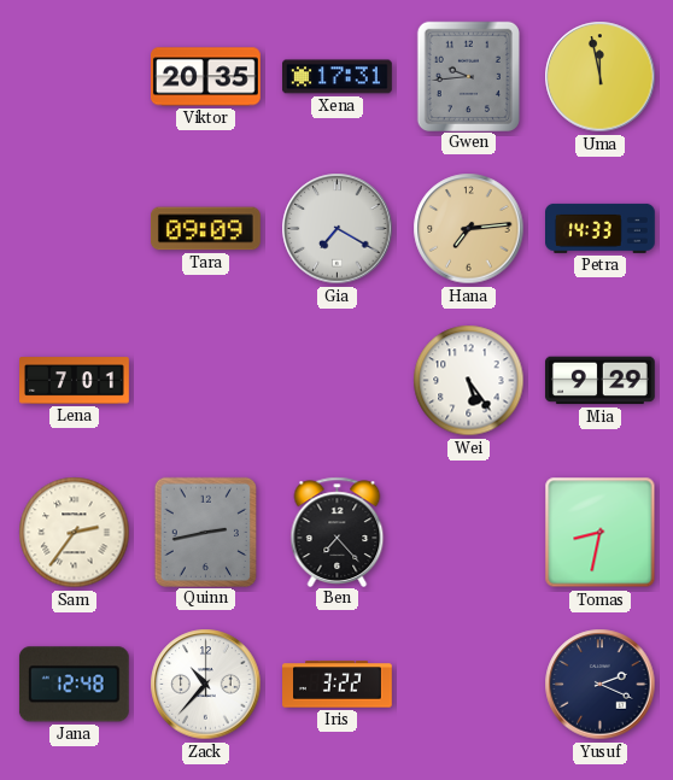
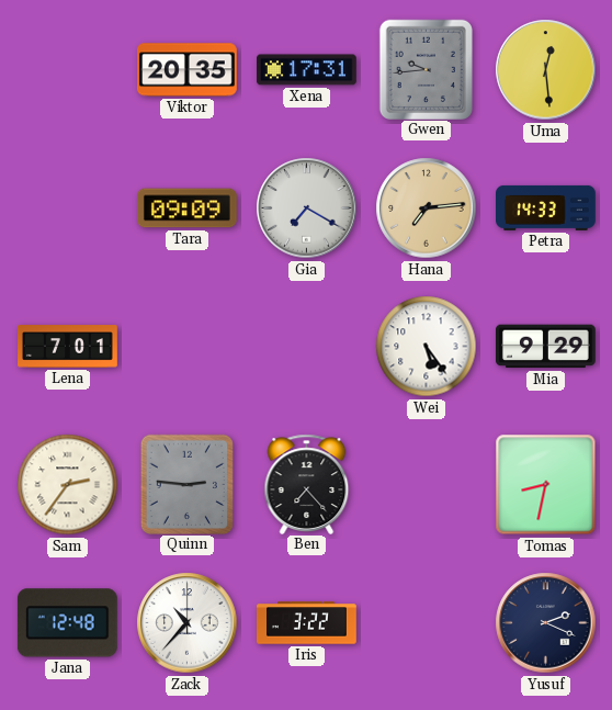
Uma: 11:58 -> 12:29 (546, 70)
Quinn: 2:43 -> 2:46 (186, 484)
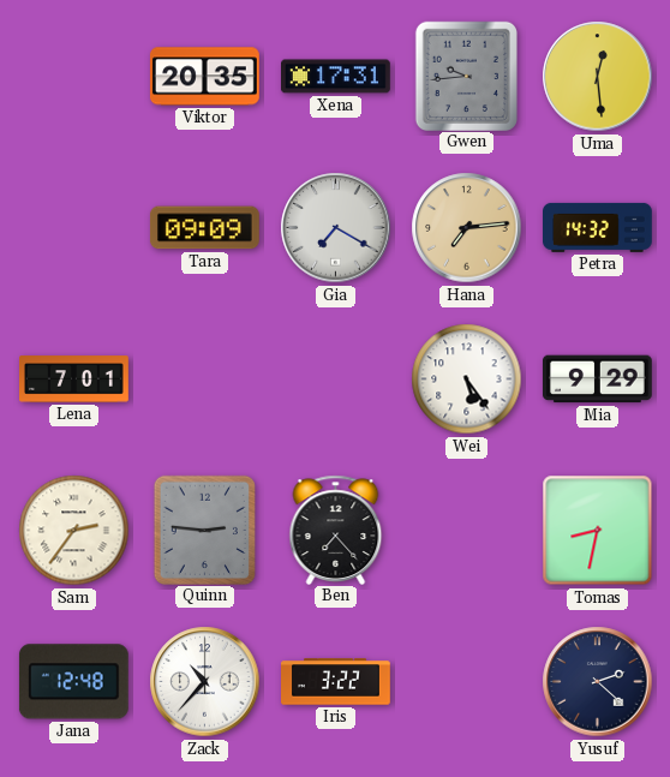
Petra: 14:33 -> 14:32 (598, 227)
Yusuf: 2:19 -> 2:22 (598, 682)
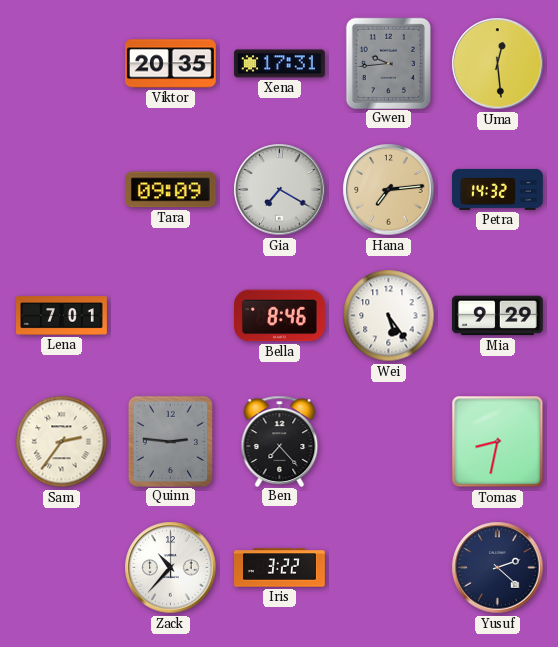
Bella: none -> 8:46 (280, 316)
Jana: 12:48 -> none (73, 682)
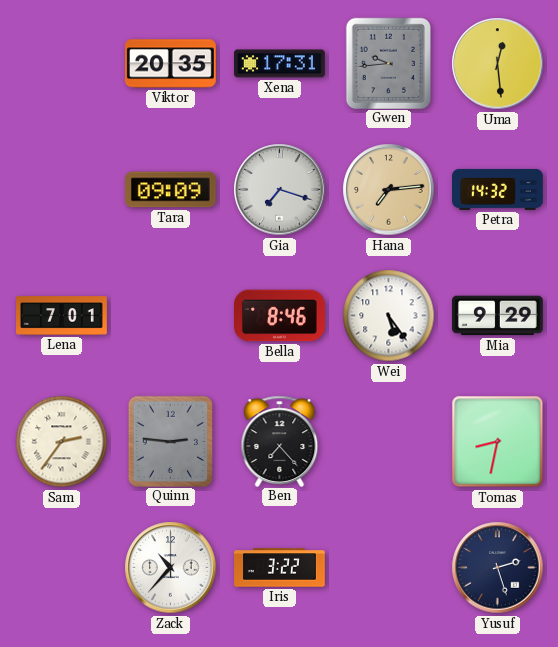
Gia: 7:20 -> 7:18 (280, 190)
Yusuf: 2:22 -> 2:27 (498, 568)
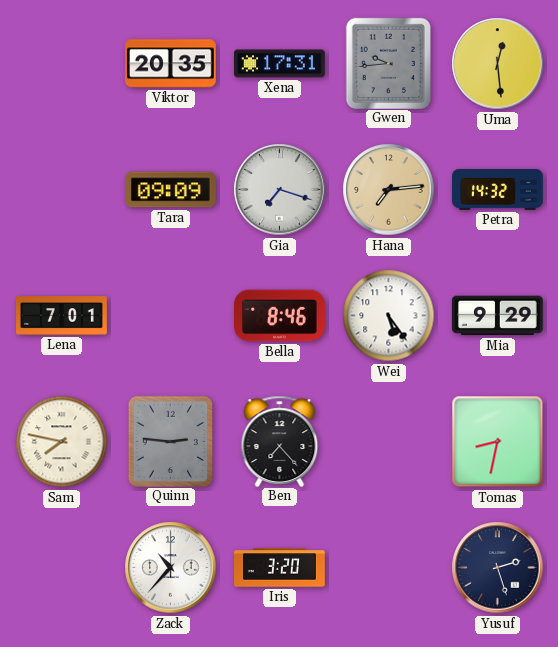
Sam: 2:36 -> 7:47 (62, 442)
Iris: 3:22 -> 3:20 (280, 568)
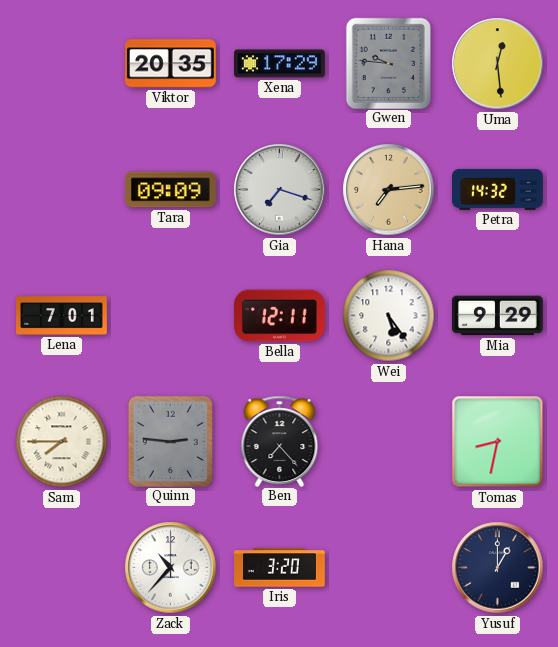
Xena: 17:31 -> 17:29 (280, 64)
Gwen: 9:44 -> 9:46 (388, 63)
Bella: 8:46 -> 12:11 (280, 316)
Sam: 7:47 -> 7:45 (62, 442)
Yusuf: 2:27 -> 1:00 (498, 568)
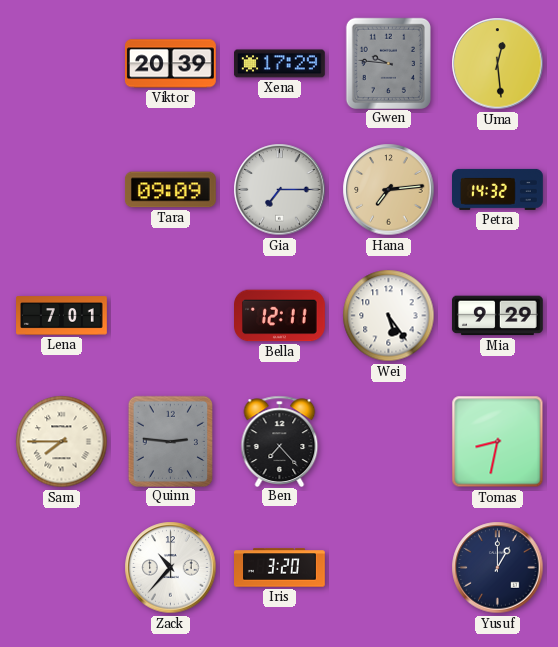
Viktor: 20:35 -> 20:39 (171, 64)
Gia: 7:18 -> 7:15 (280, 190)
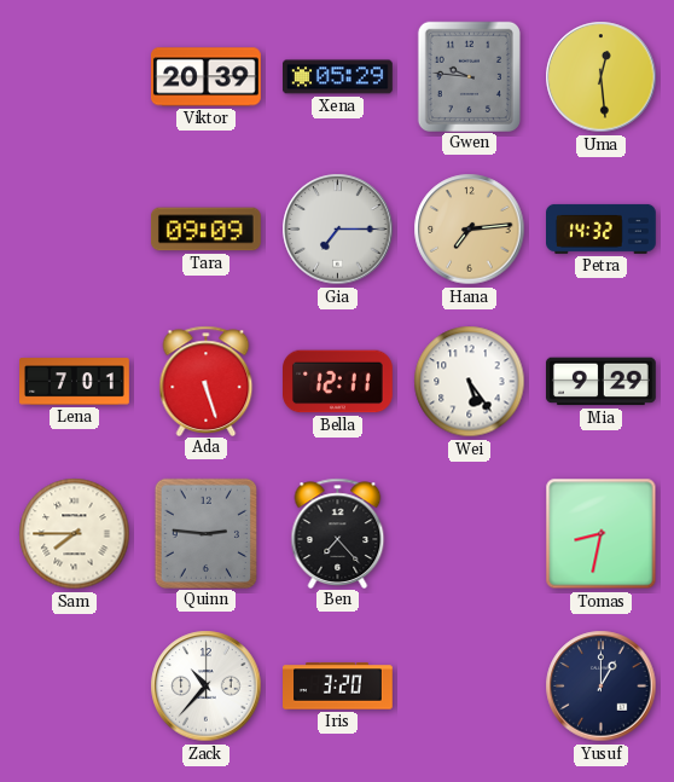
Xena: 17:29 -> 05:29 (338, 77)
Ada: none -> 5:27 (207, 381)
